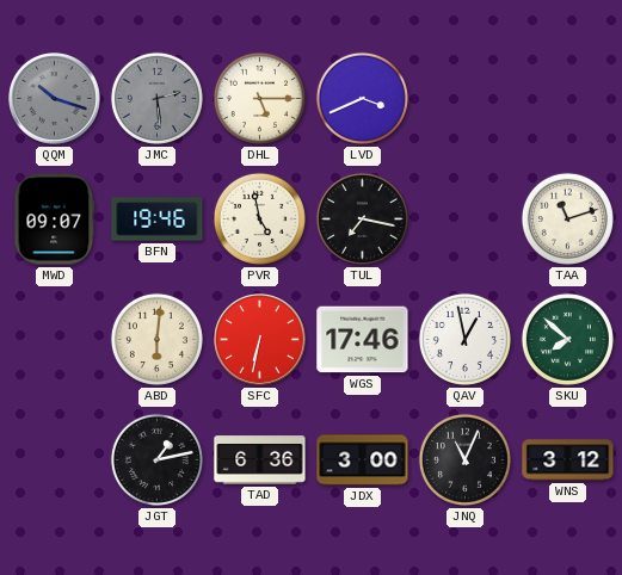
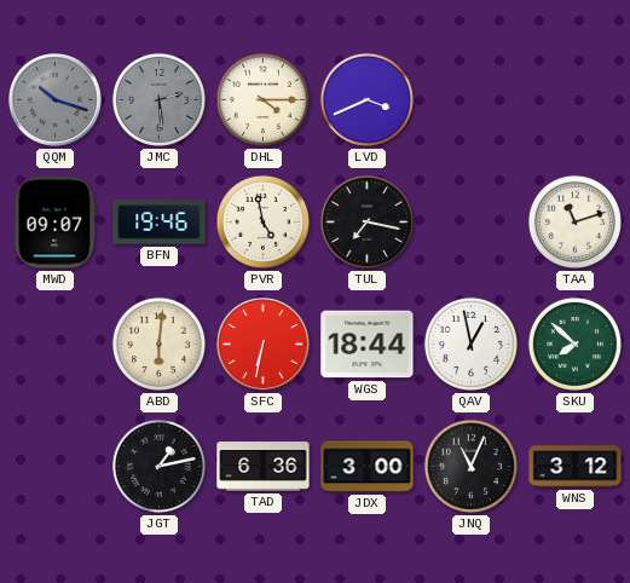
DHL: 5:15 -> 4:15 (262, 99)
WGS: 17:46 -> 18:44 (368, 345)
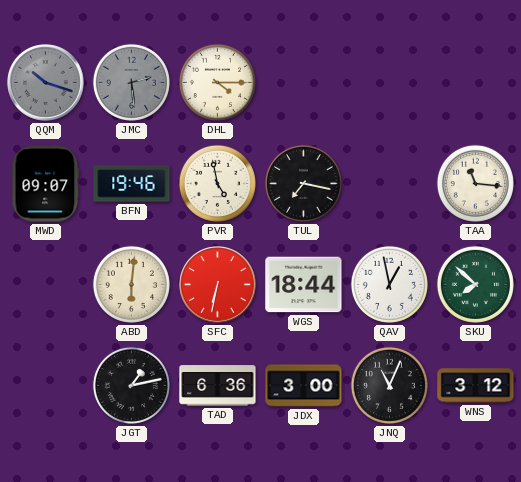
LVD: 3:41 -> none (366, 99)
TAA: 11:12 -> 11:16 (475, 183)
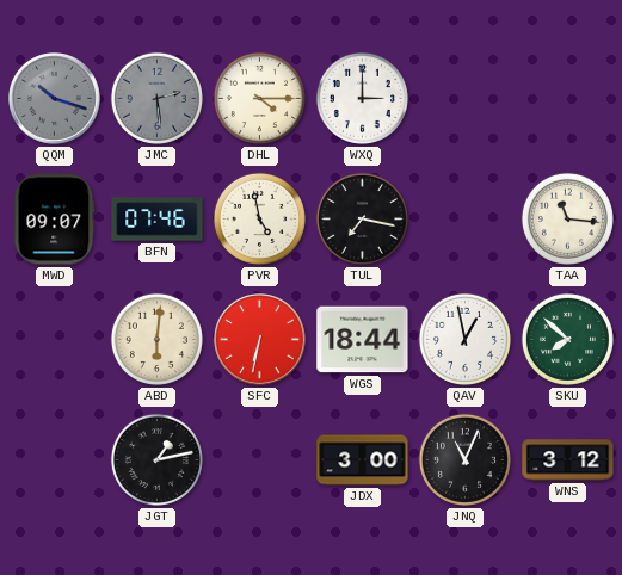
WXQ: none -> 3:00 (362, 98)
BFN: 19:46 -> 07:46 (158, 220)
TAD: 6:36 -> none (218, 386)
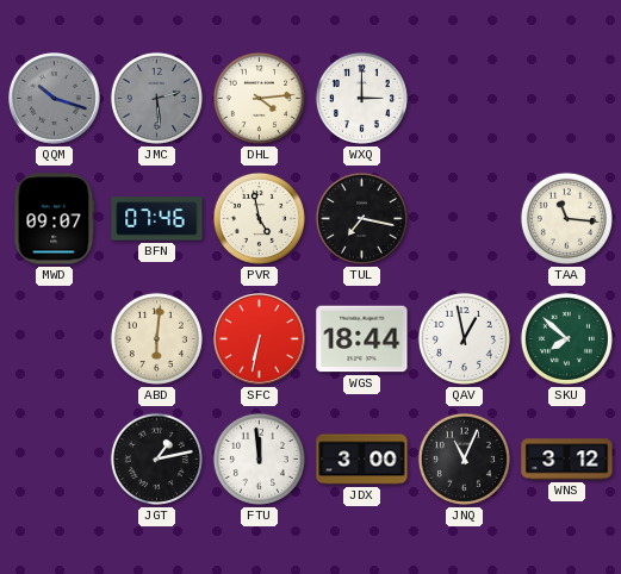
DHL: 4:15 -> 4:14 (259, 98)
FTU: none -> 11:59 (259, 458)
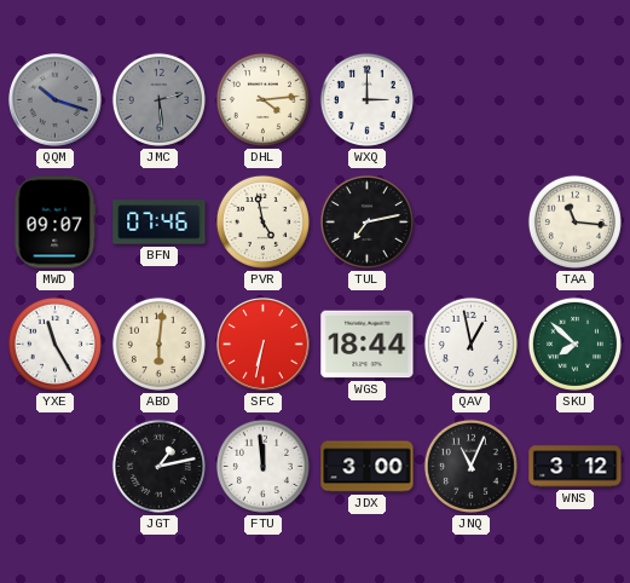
TUL: 7:17 -> 7:13 (366, 221)
YXE: none -> 11:25 (54, 344)
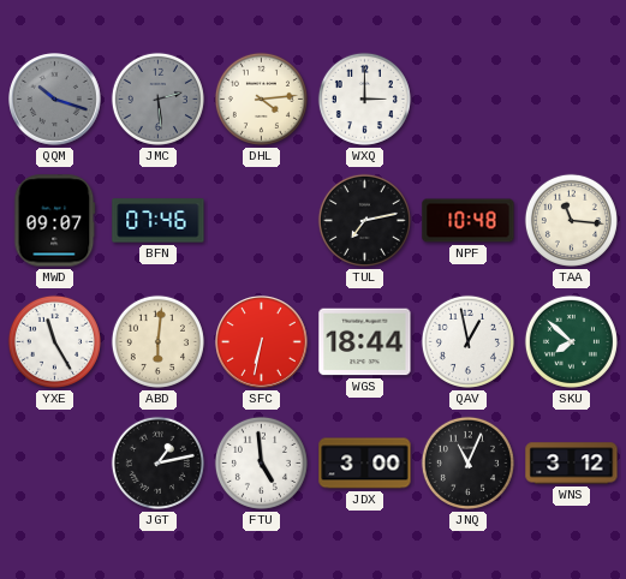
PVR: 4:58 -> none (262, 221)
NPF: none -> 10:48 (469, 221)
FTU: 11:59 -> 4:59 (261, 462)
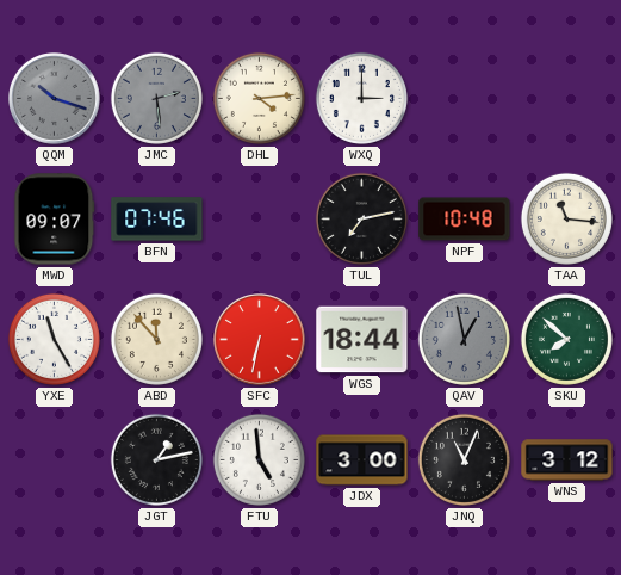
ABD: 6:01 -> 11:53 (156, 339)
QAV dial: white -> grey (464, 339)
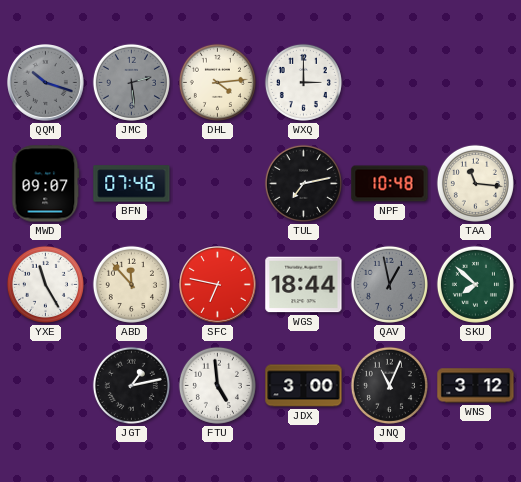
SFC: 6:32 -> 6:47 (218, 285)
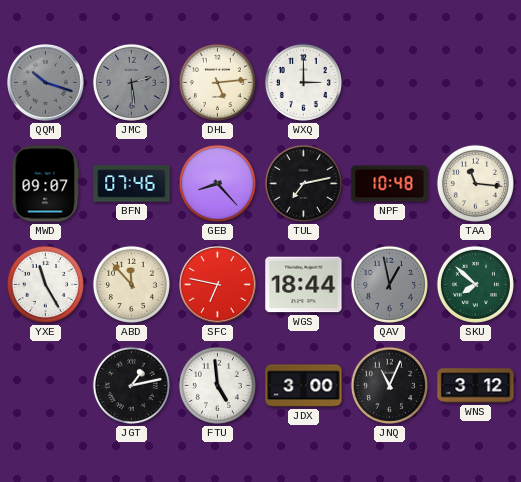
DHL: 4:14 -> 5:14 (217, 82)
GEB: none -> 8:23 (217, 183)
